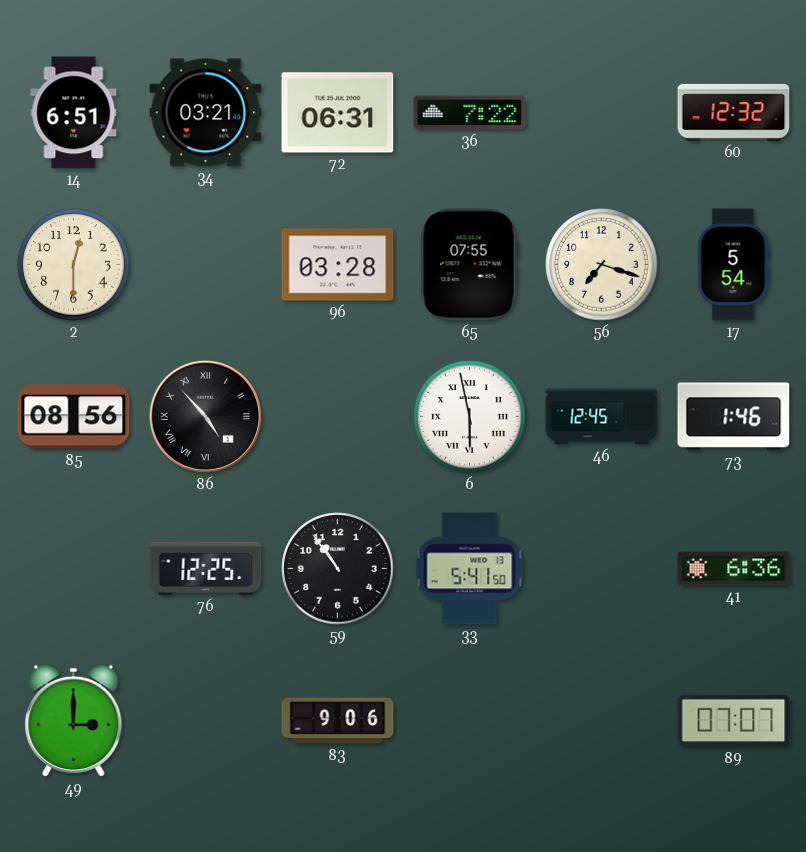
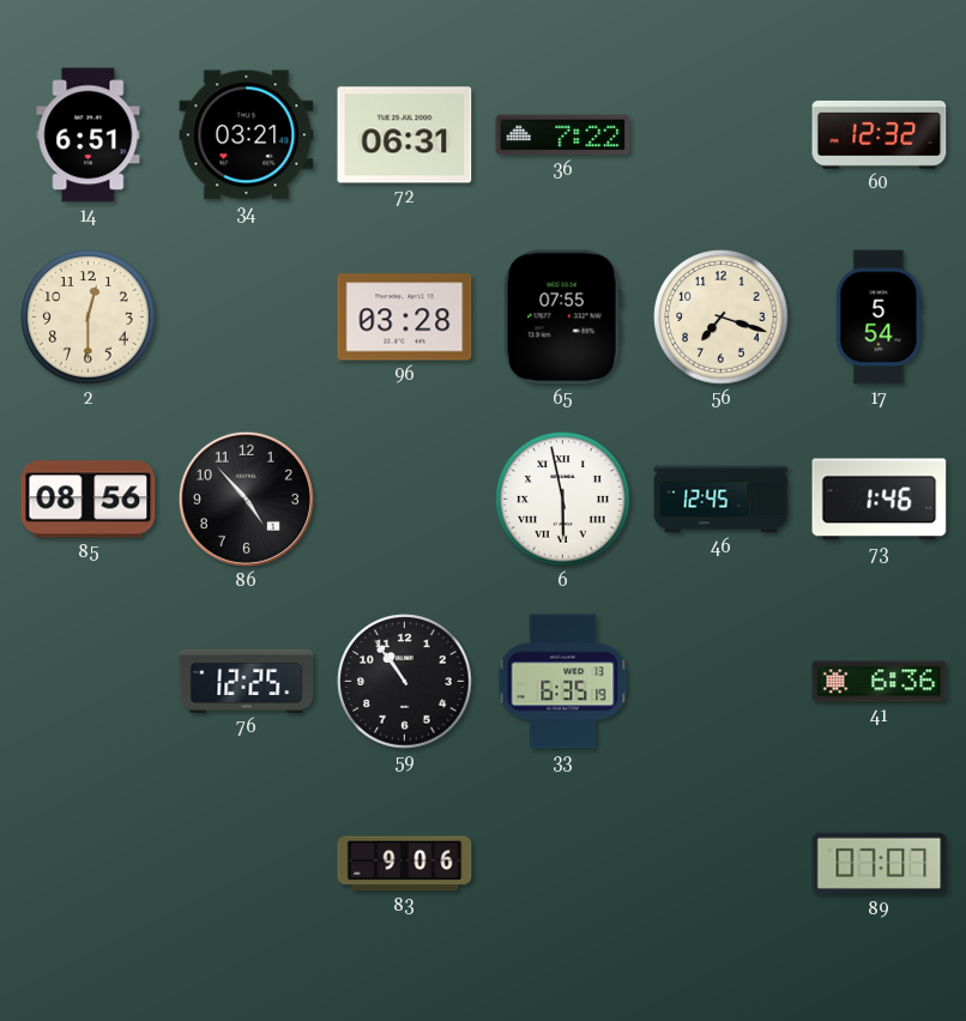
86 numerals: Roman -> Arabic (246, 499)
33: 5:41 -> 6:35 (563, 682)
49: 3:00 -> none (74, 721)
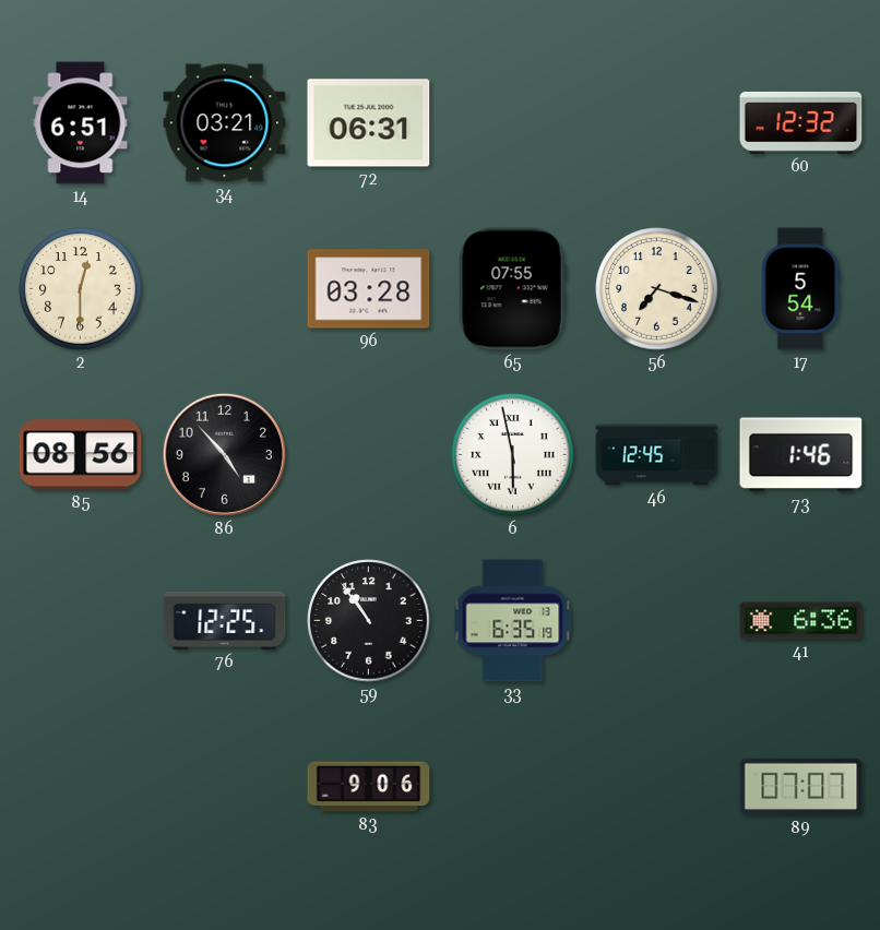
36: 7:22 -> none (563, 135)
